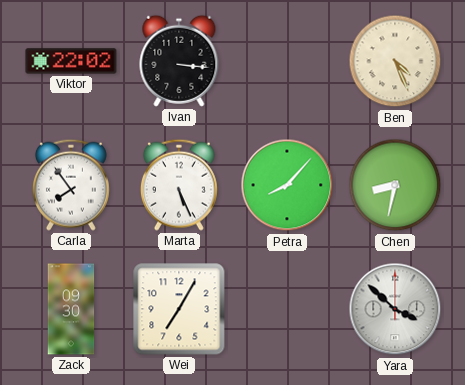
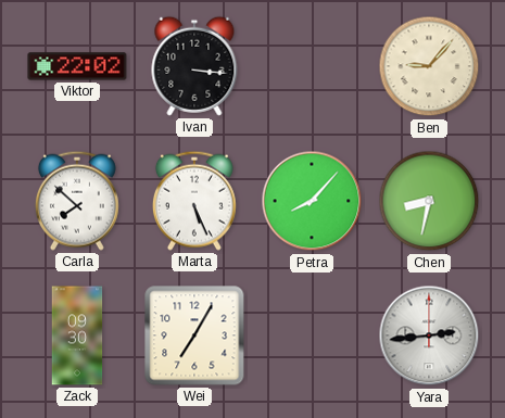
Ben: 4:26 -> 9:07 (429, 66)
Carla: 7:54 -> 7:52 (77, 201)
Yara: 3:52 -> 2:44 (429, 335)
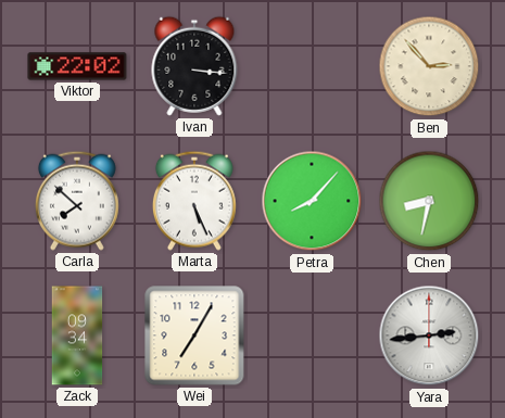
Ben: 9:07 -> 2:53 (429, 66)
Zack: 09:30 -> 09:34 (77, 335)
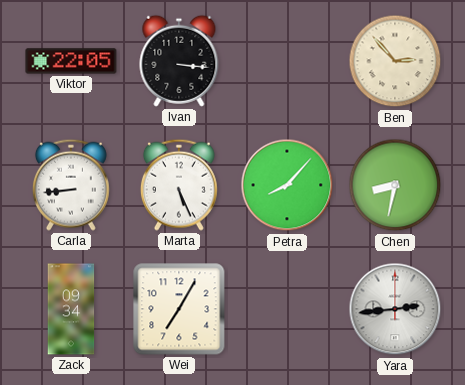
Viktor: 22:02 -> 22:05 (71, 61)
Carla: 7:52 -> 8:44 (71, 185)
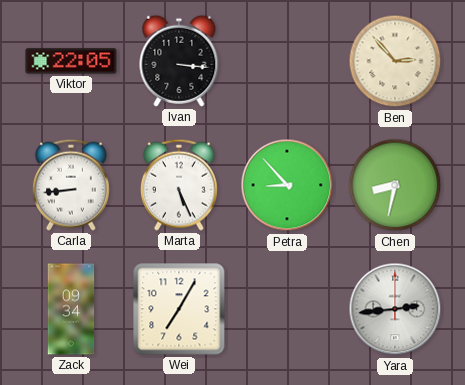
Petra: 8:07 -> 8:53 (287, 185)
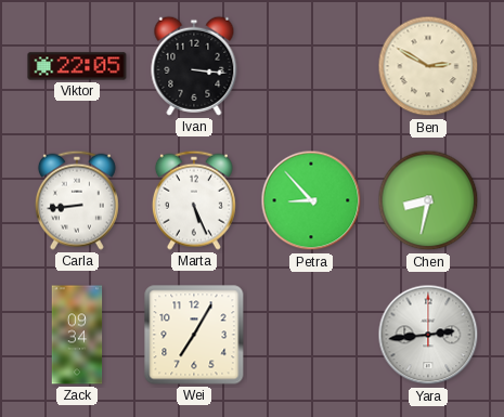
Ben: 2:53 -> 2:50 (428, 66)
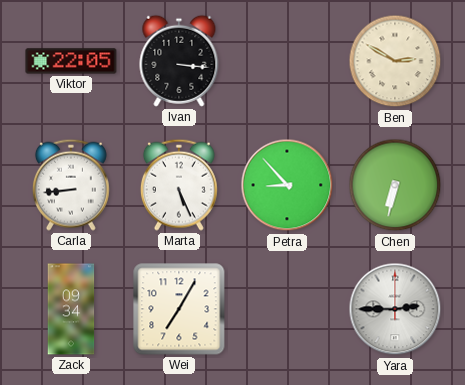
Chen: 8:32 -> 6:32 (395, 185)
Yara: 2:44 -> 2:45 (395, 309)
